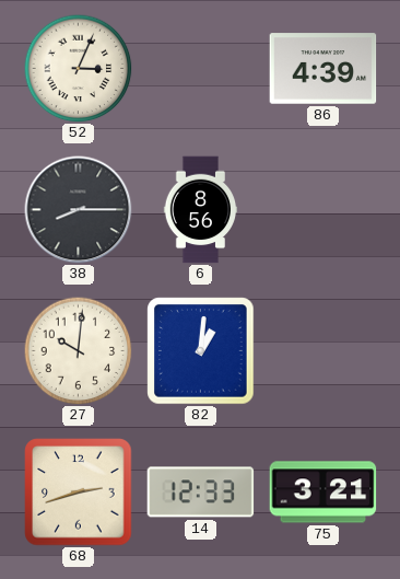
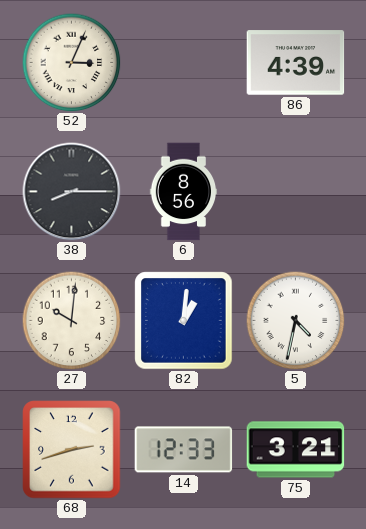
5: none -> 4:32 (296, 321)
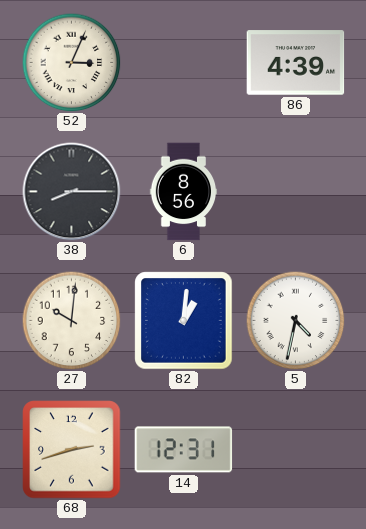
14: 12:33 -> 12:31 (184, 450)
75: 3:21 -> none (296, 450)
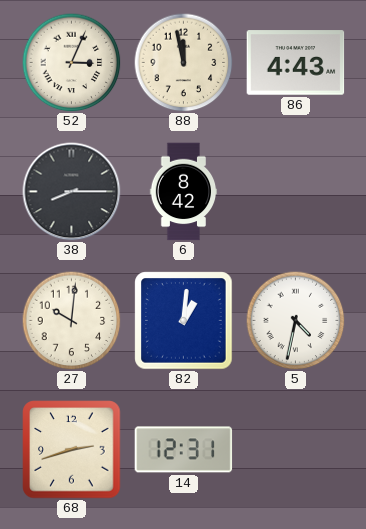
88: none -> 11:58 (184, 63)
86: 4:39 -> 4:43 (296, 63)
6: 8:56 -> 8:42 (184, 192)
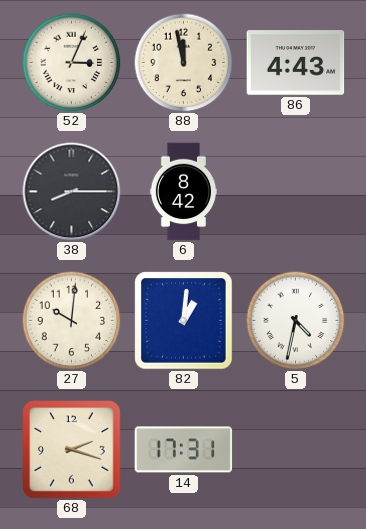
68: 2:42 -> 2:18 (72, 450)
14: 12:31 -> 17:31 (184, 450)
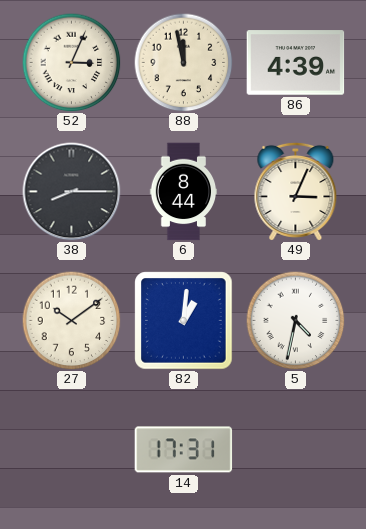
86: 4:43 -> 4:39 (296, 63)
6: 8:42 -> 8:44 (184, 192)
49: none -> 3:04 (296, 191)
27: 10:01 -> 10:09 (72, 321)
68: 2:18 -> none (72, 450)
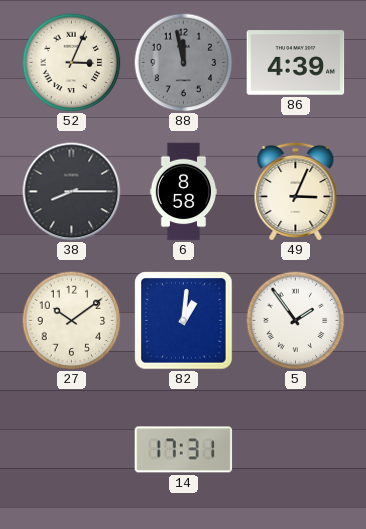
88 dial: cream -> grey (184, 63)
6: 8:44 -> 8:58 (184, 192)
5: 4:32 -> 1:54 (296, 321)
